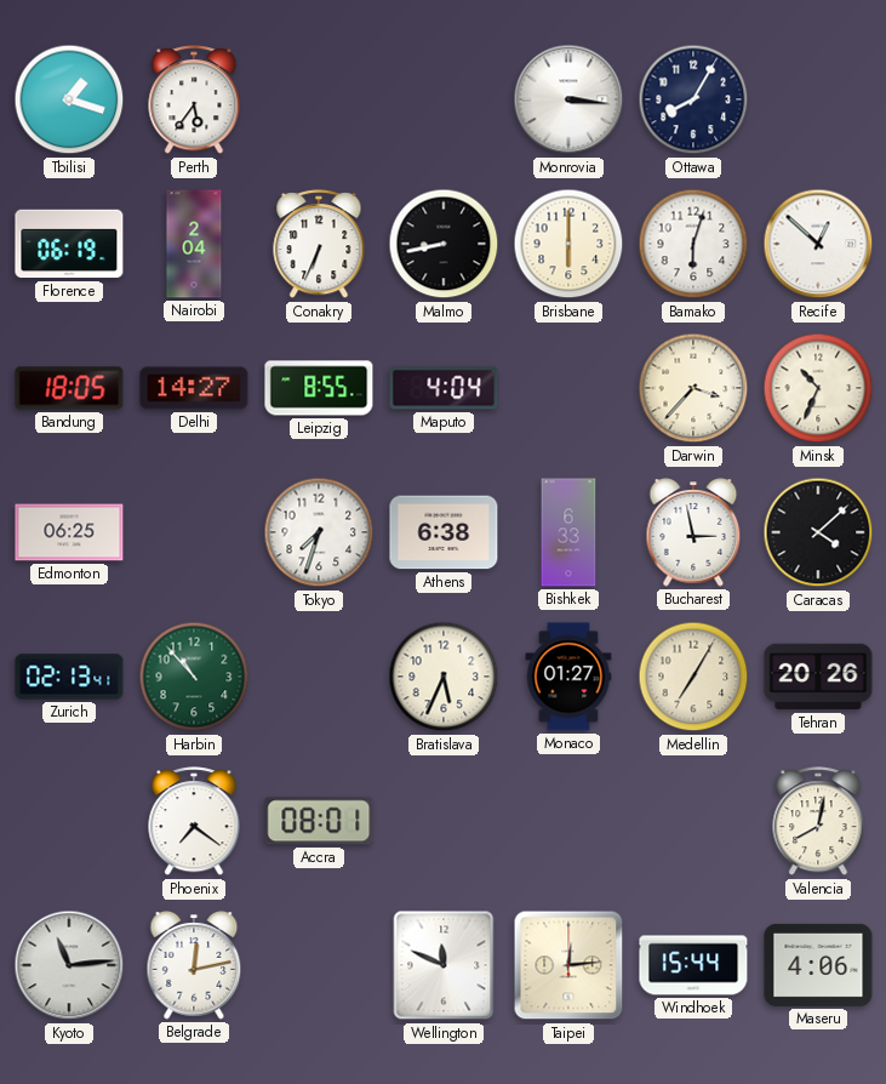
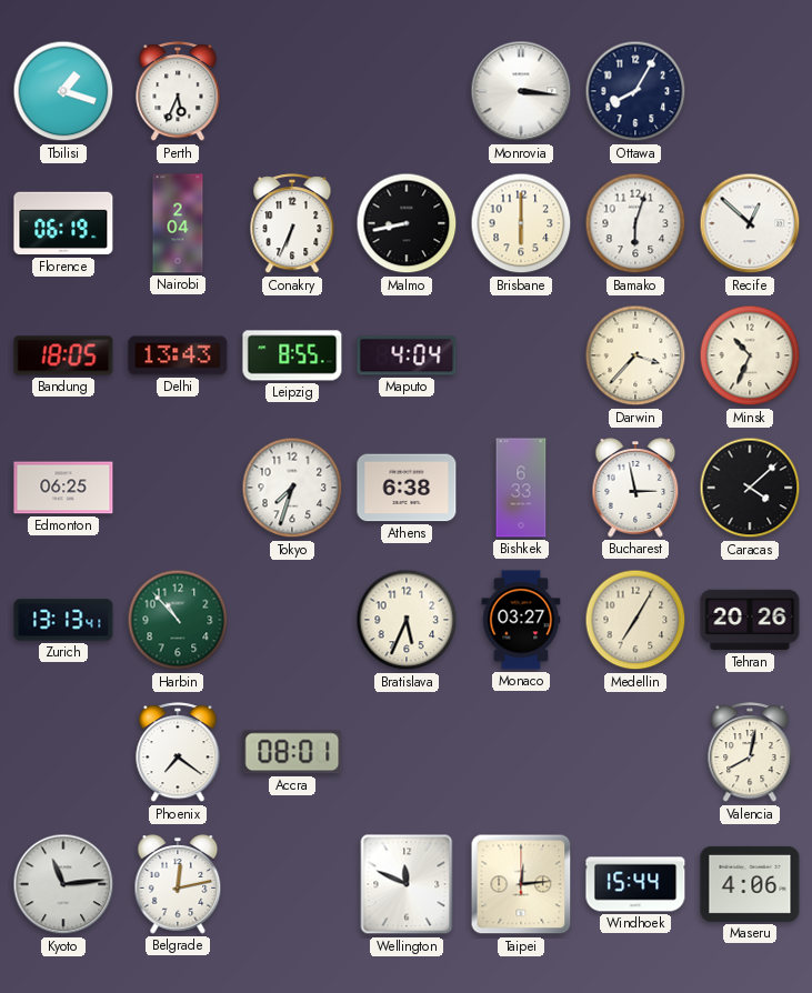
Perth: 5:36 -> 5:34 (178, 92)
Delhi: 14:27 -> 13:43 (178, 355)
Zurich: 02:13 -> 13:13 (63, 620)
Monaco: 01:27 -> 03:27 (521, 620)
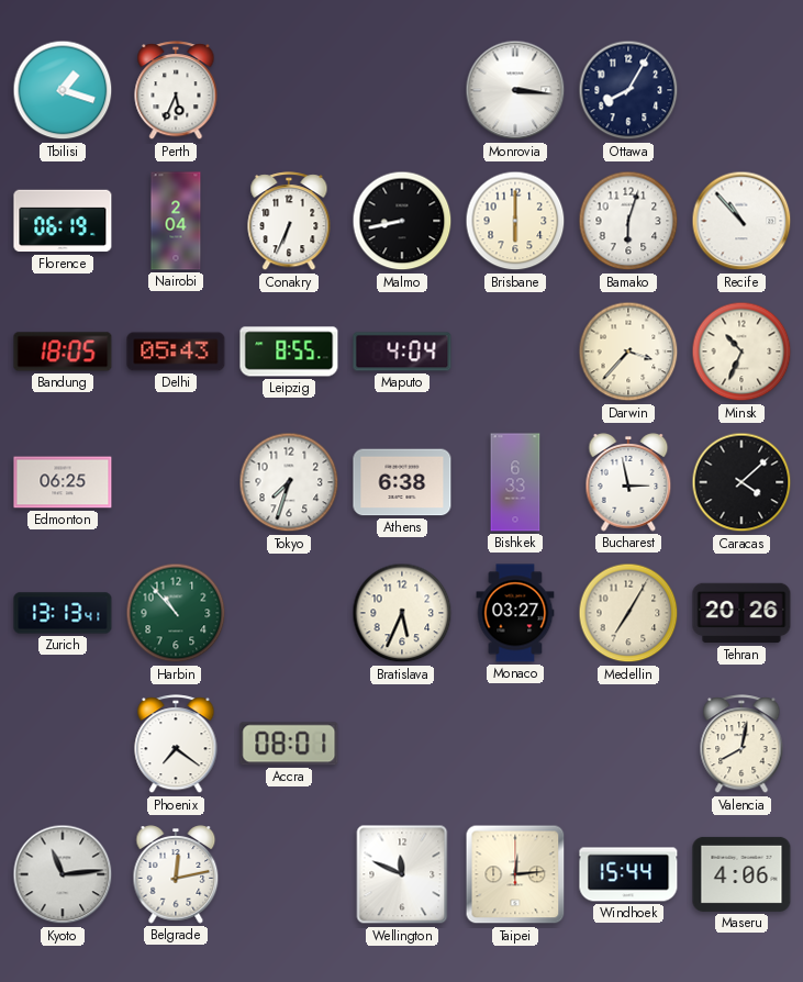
Recife: 12:52 -> 10:53 (741, 221)
Delhi: 13:43 -> 05:43 (176, 351)
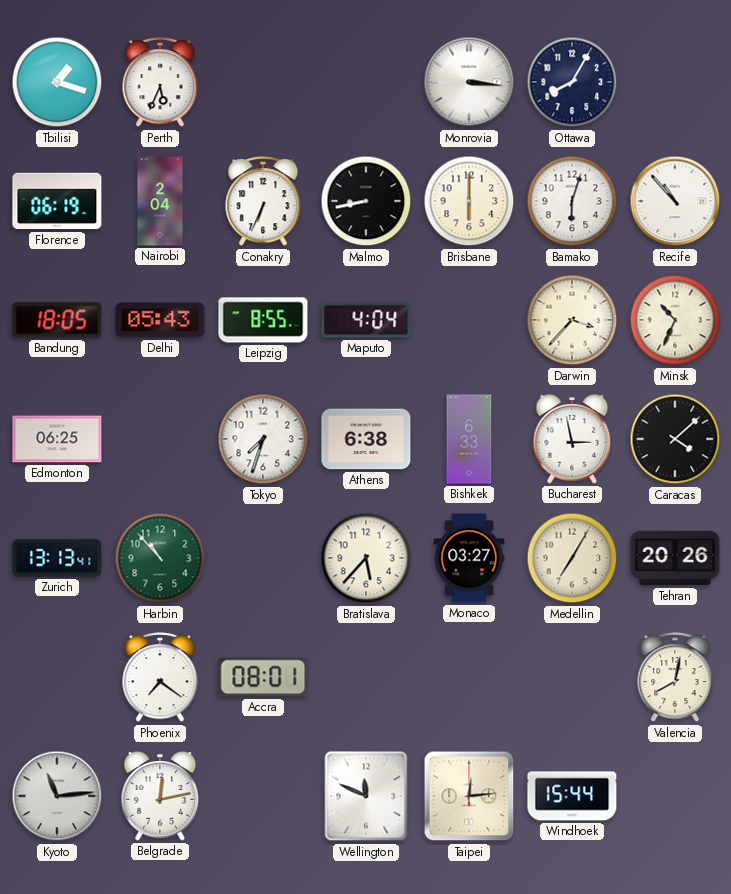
Bratislava: 5:34 -> 5:37 (366, 558)
Maseru: 4:06 -> none (741, 874)
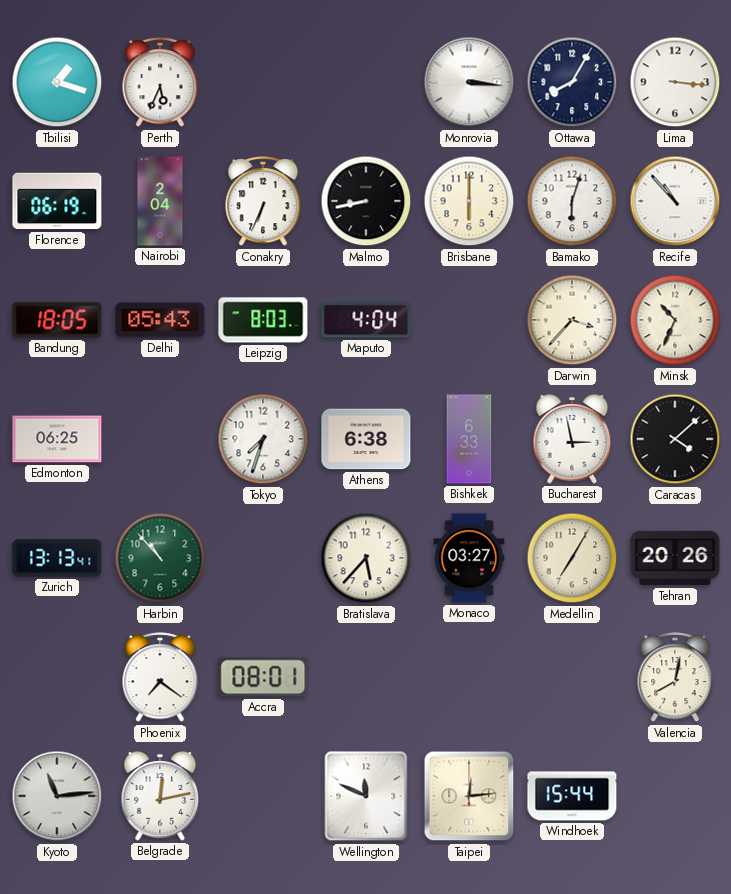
Lima: none -> 3:16 (675, 82)
Leipzig: 8:55 -> 8:03 (263, 320)
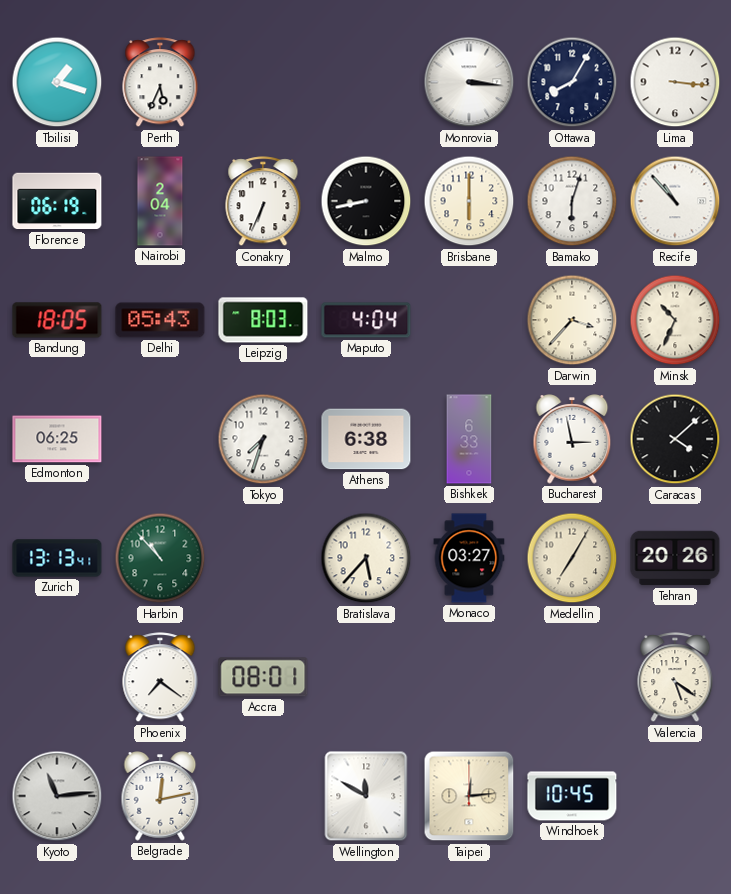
Valencia: 8:02 -> 5:21 (675, 678)
Wellington: 11:49 -> 11:50 (366, 796)
Windhoek: 15:44 -> 10:45 (572, 796)
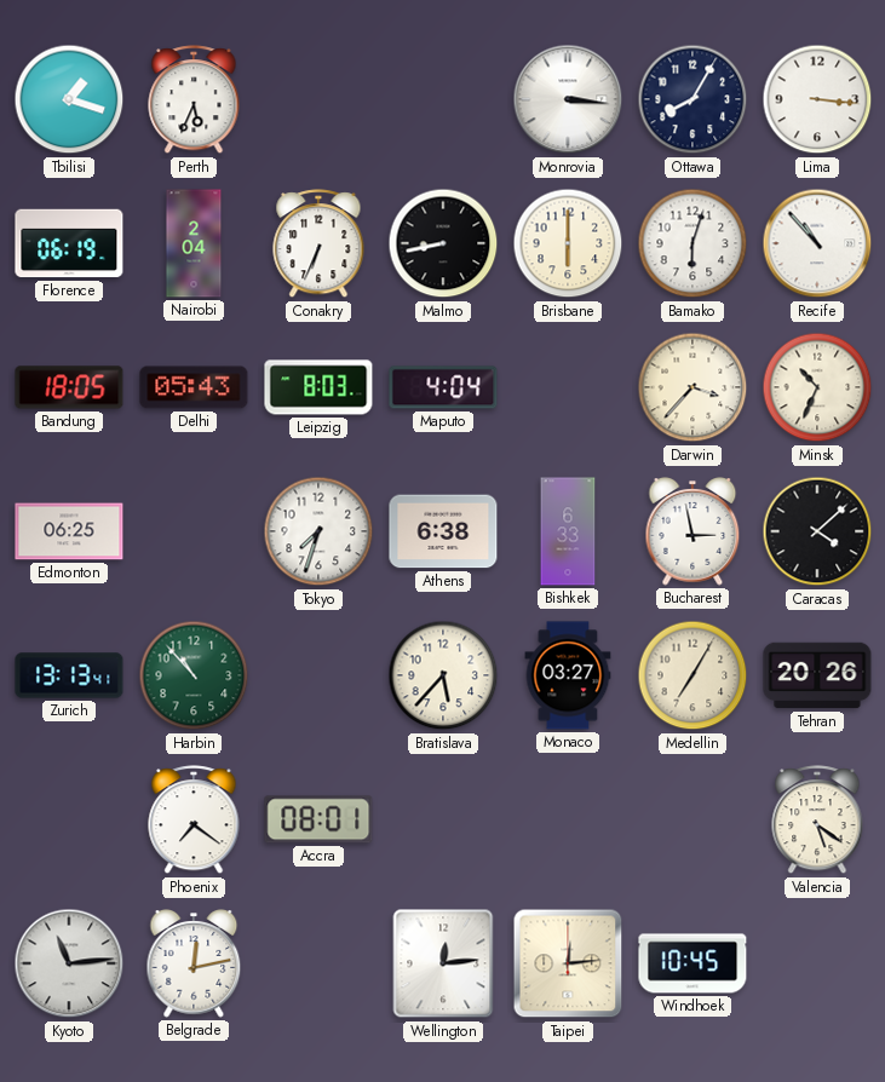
Wellington: 11:50 -> 12:14 (443, 963)
